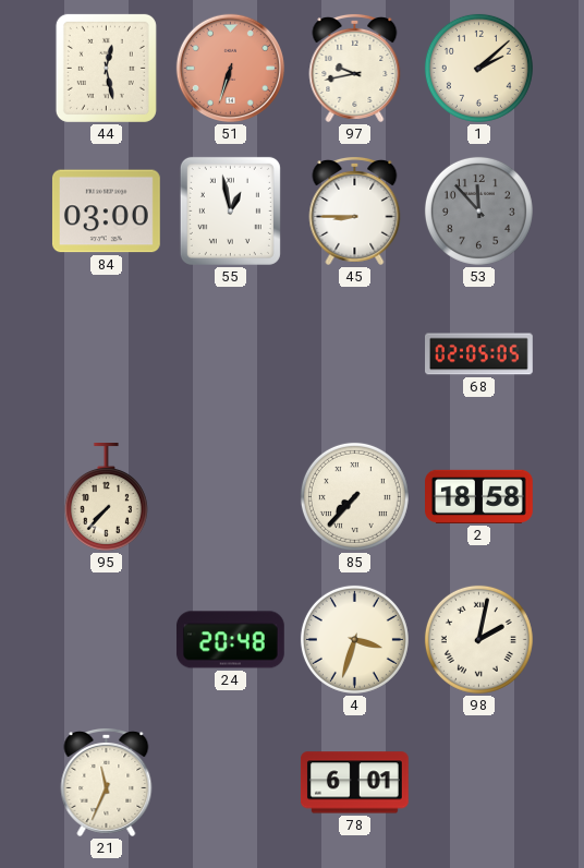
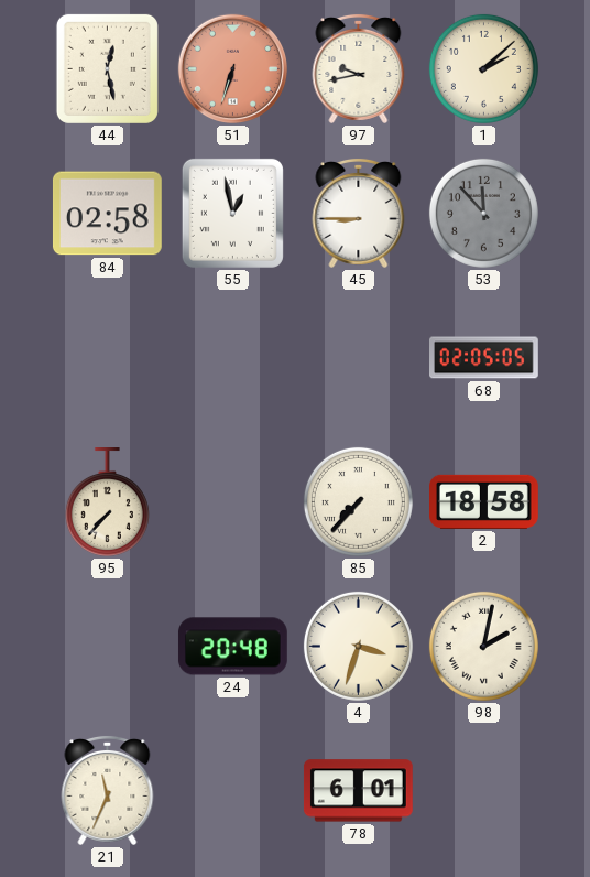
84: 03:00 -> 02:58 (107, 214)
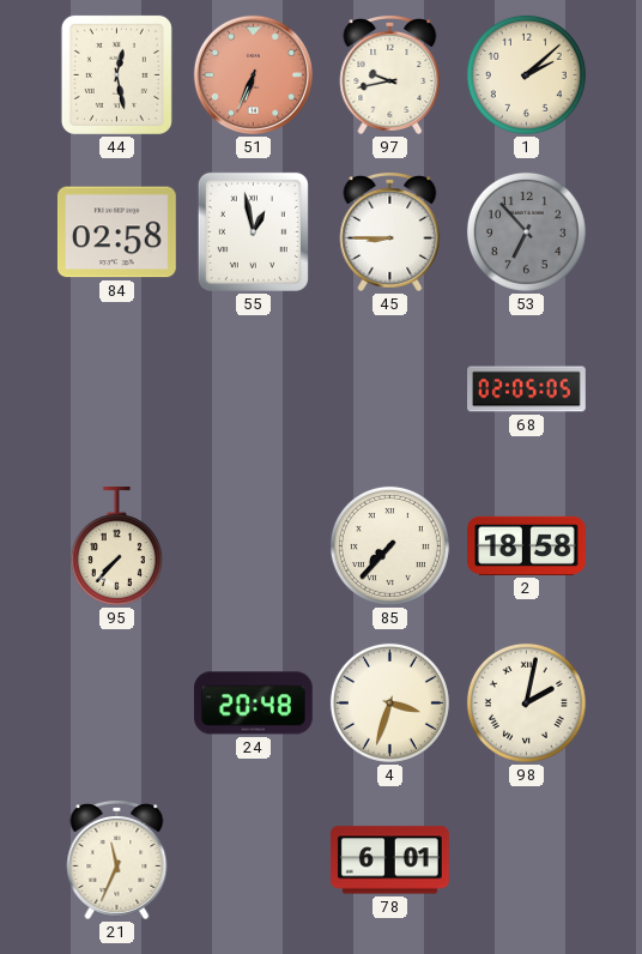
51: 6:33 -> 6:34 (253, 74)
53: 11:53 -> 6:53 (526, 231)
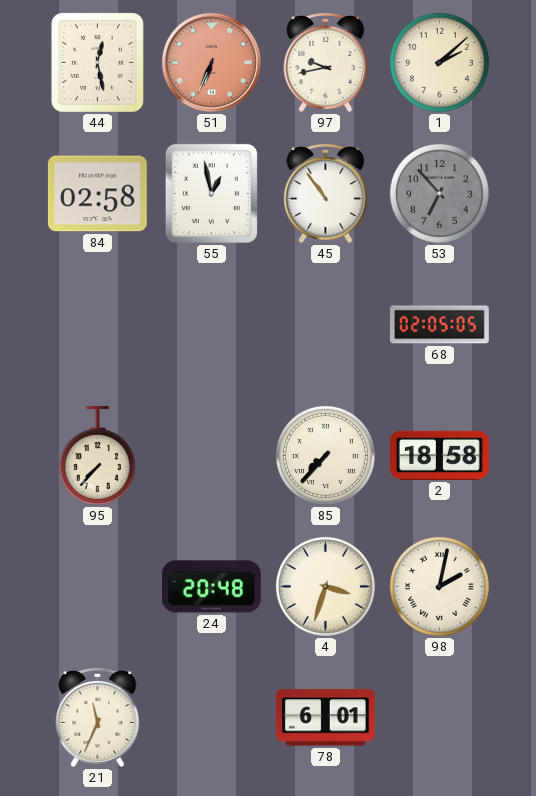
45: 8:45 -> 10:54 (326, 193)
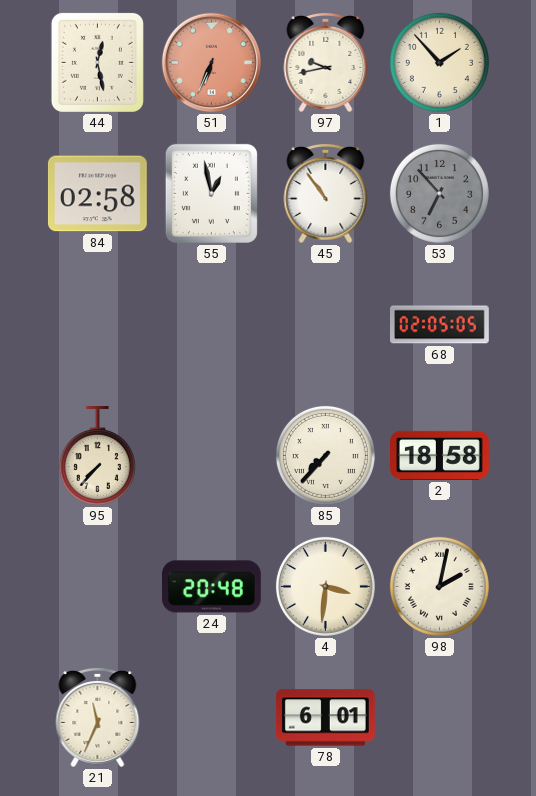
1: 2:08 -> 1:53 (439, 62)
4: 3:33 -> 3:31 (325, 586)
